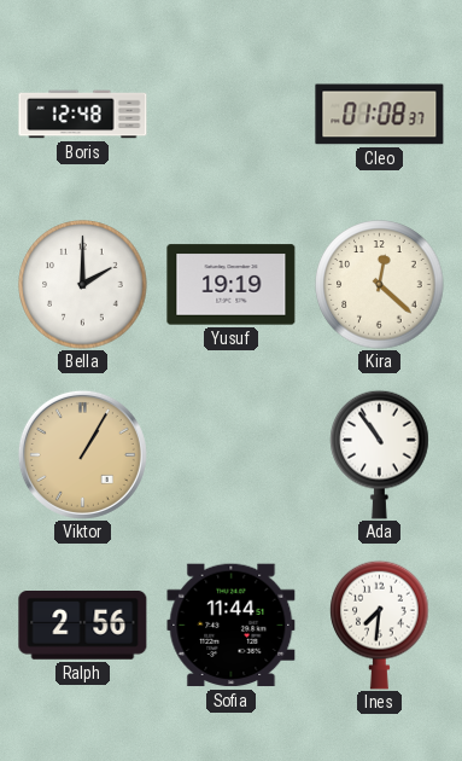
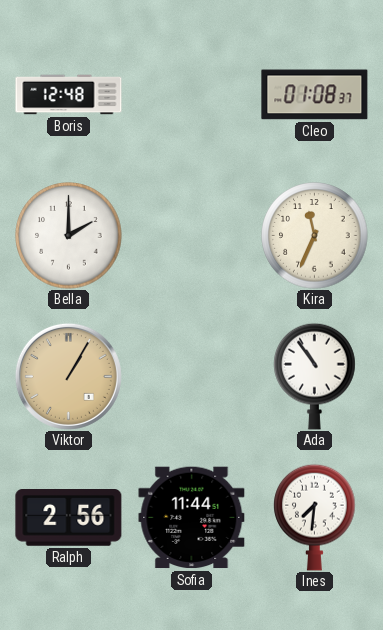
Yusuf: 19:19 -> none (232, 285)
Kira: 12:22 -> 11:34 (315, 236)
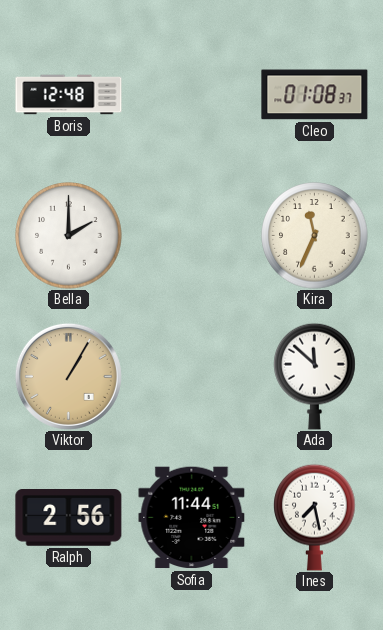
Ada: 10:54 -> 11:52 (315, 376)
Ines: 7:31 -> 7:28 (315, 517)
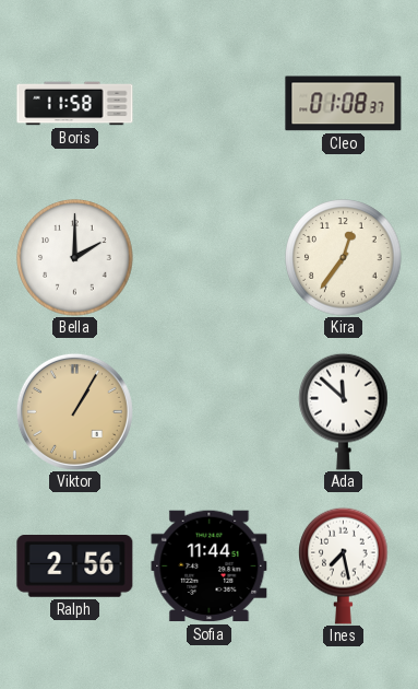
Boris: 12:48 -> 11:58 (75, 104)
Kira: 11:34 -> 12:36 (344, 258)
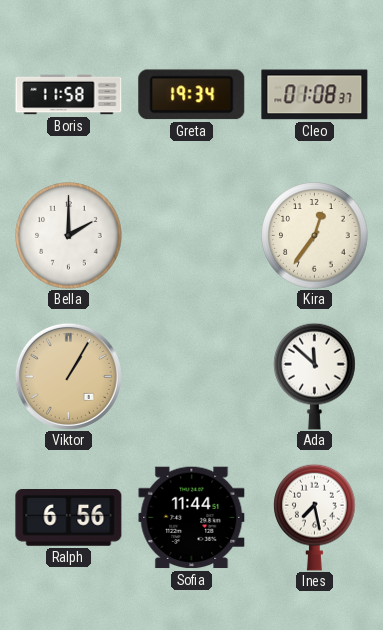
Greta: none -> 19:34 (192, 95)
Ralph: 2:56 -> 6:56 (69, 518)
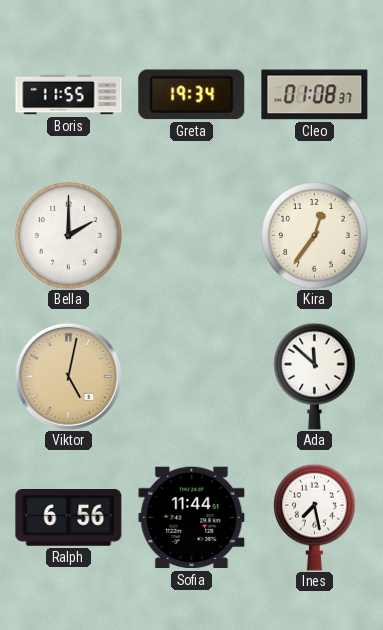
Boris: 11:58 -> 11:55 (69, 95)
Viktor: 1:05 -> 5:02 (68, 376)
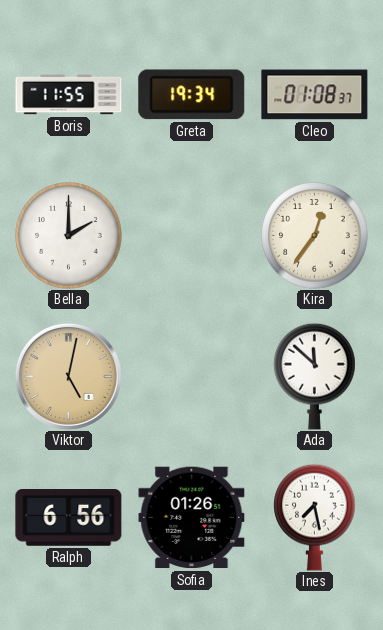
Sofia: 11:44 -> 01:26 (192, 518)
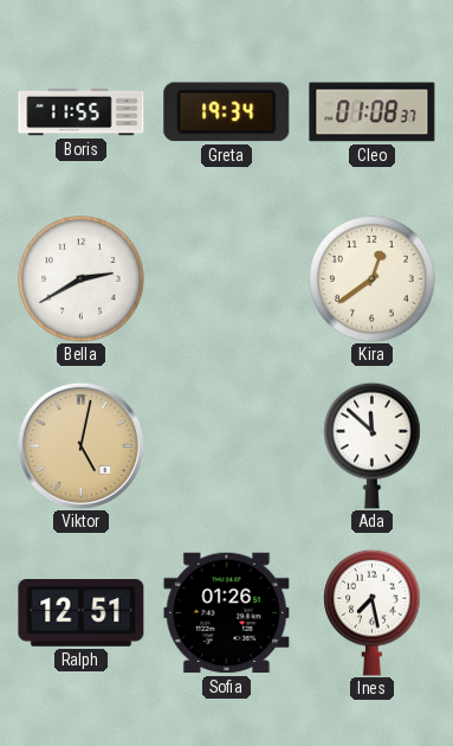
Bella: 2:00 -> 2:40 (82, 279)
Kira: 12:36 -> 12:39 (373, 279)
Ralph: 6:56 -> 12:51 (82, 613)
